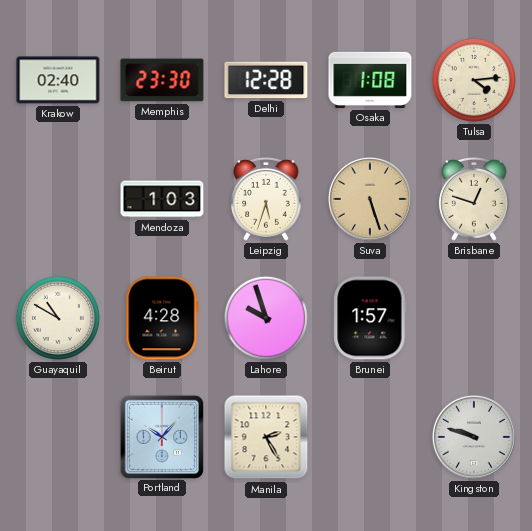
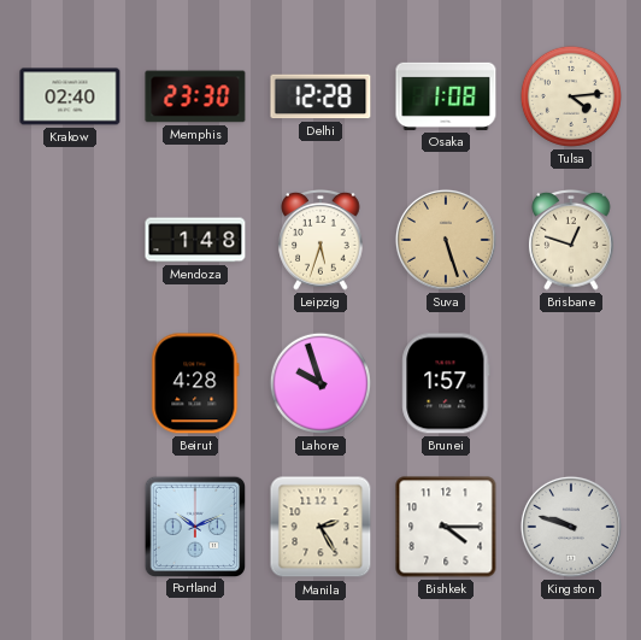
Mendoza: 1:03 -> 1:48 (195, 240)
Guayaquil: 10:50 -> none (58, 318)
Portland: 10:07 -> 10:11 (194, 525)
Bishkek: none -> 4:15 (446, 527)
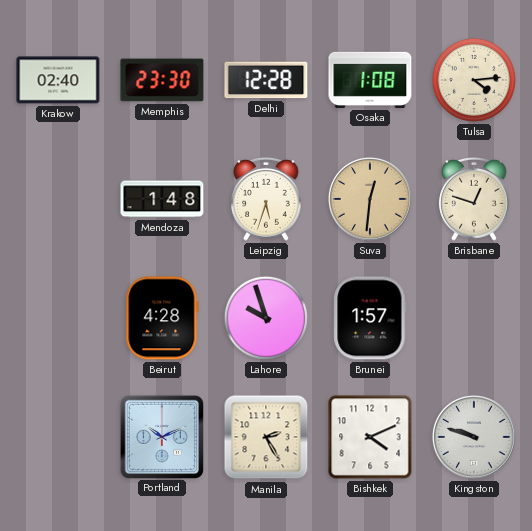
Suva: 5:27 -> 12:31 (370, 199)
Bishkek: 4:15 -> 4:11 (370, 437)
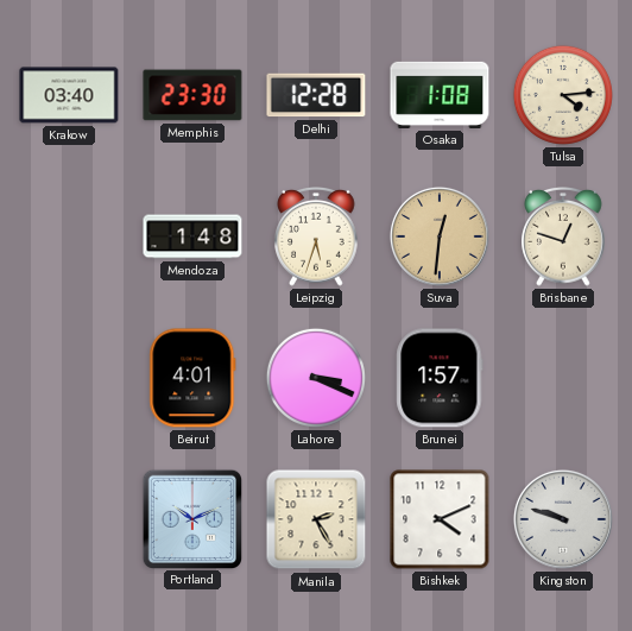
Krakow: 02:40 -> 03:40 (69, 95)
Beirut: 4:28 -> 4:01 (192, 378)
Lahore: 9:57 -> 3:19 (316, 378)
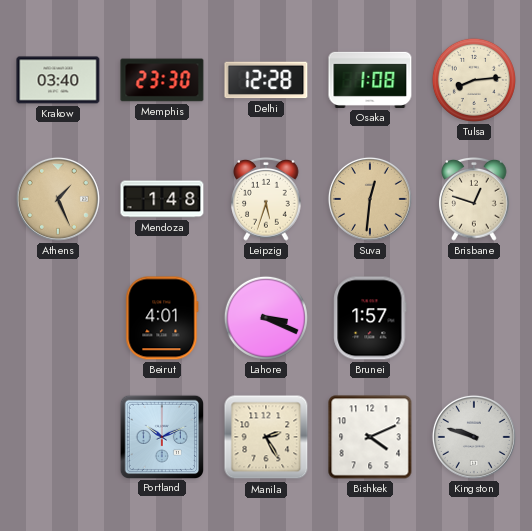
Tulsa: 4:14 -> 8:14 (474, 80)
Athens: none -> 1:26 (58, 199)
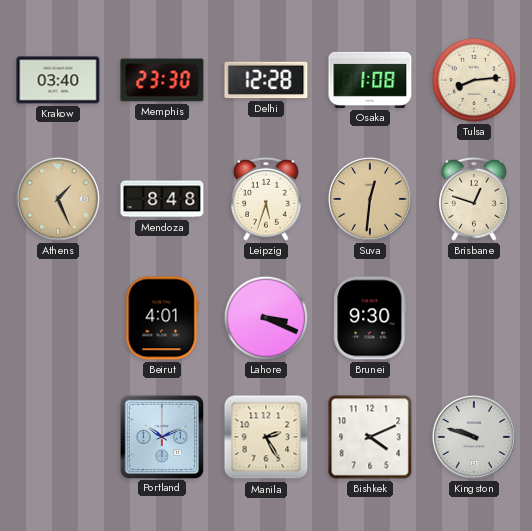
Mendoza: 1:48 -> 8:48 (162, 199)
Brunei: 1:57 -> 9:30 (370, 318)
